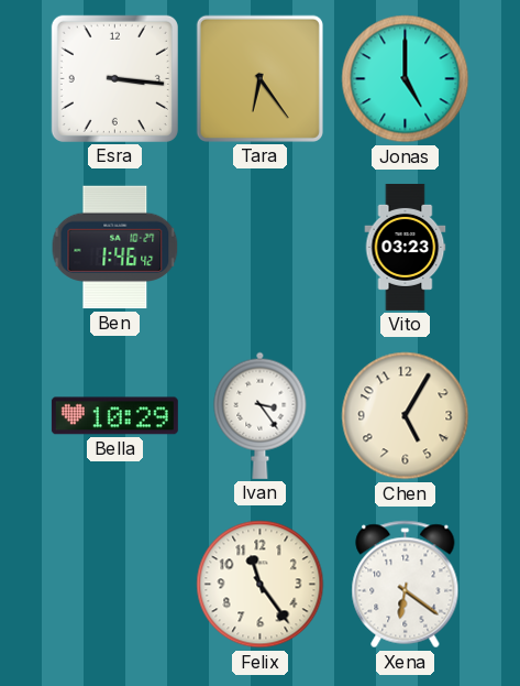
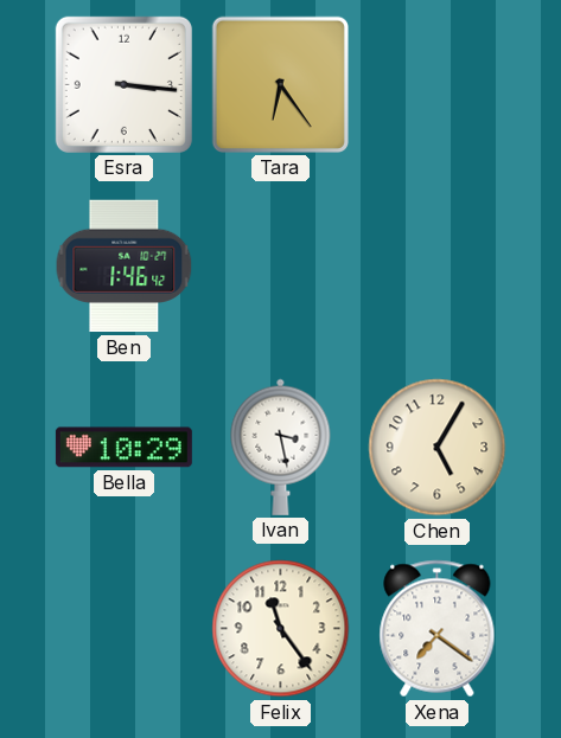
Jonas: 5:00 -> none (406, 79)
Vito: 03:23 -> none (406, 247)
Ivan: 3:24 -> 3:28 (281, 447)
Xena: 6:21 -> 7:21 (438, 629)
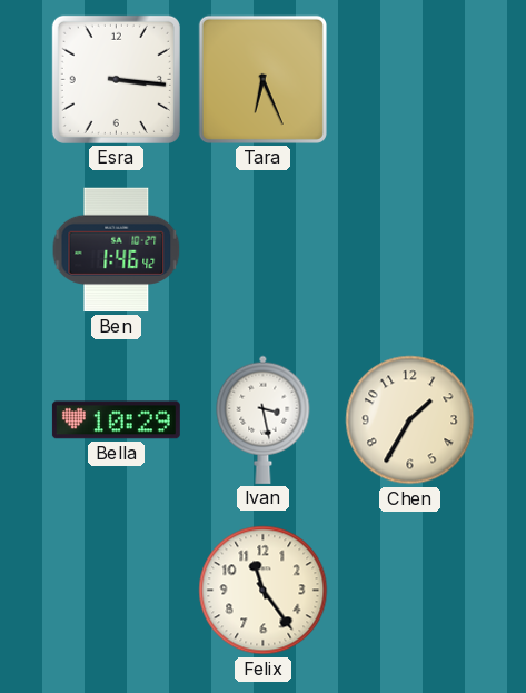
Tara: 6:24 -> 6:26 (262, 79)
Chen: 5:05 -> 1:35 (410, 420)
Xena: 7:21 -> none (438, 629)
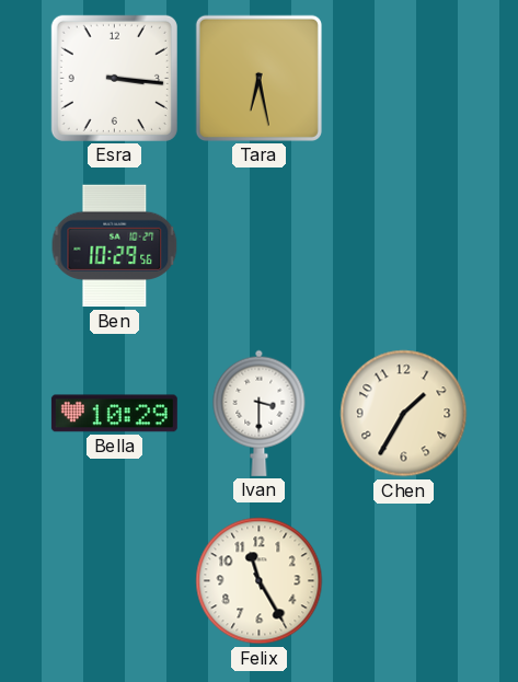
Tara: 6:26 -> 6:28 (258, 78)
Ben: 1:46 -> 10:29 (115, 246)
Ivan: 3:28 -> 3:30 (260, 413)
Felix: 11:24 -> 11:25 (260, 581)
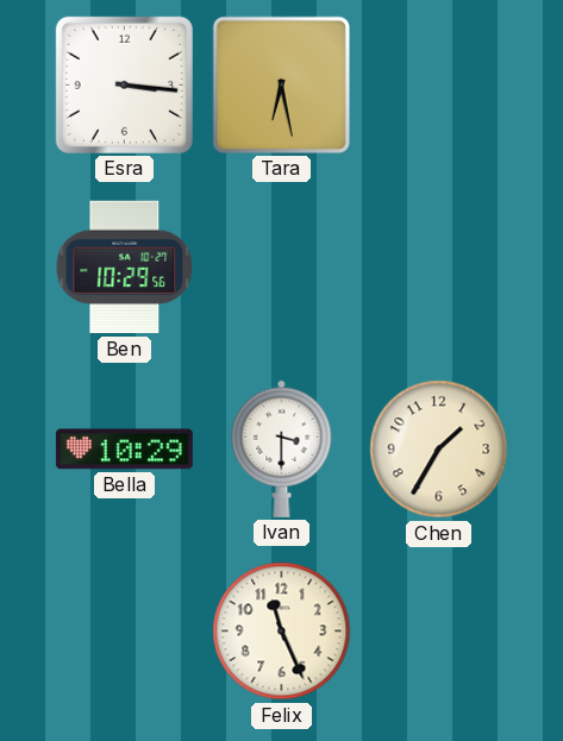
Felix: 11:25 -> 11:26 (282, 632)
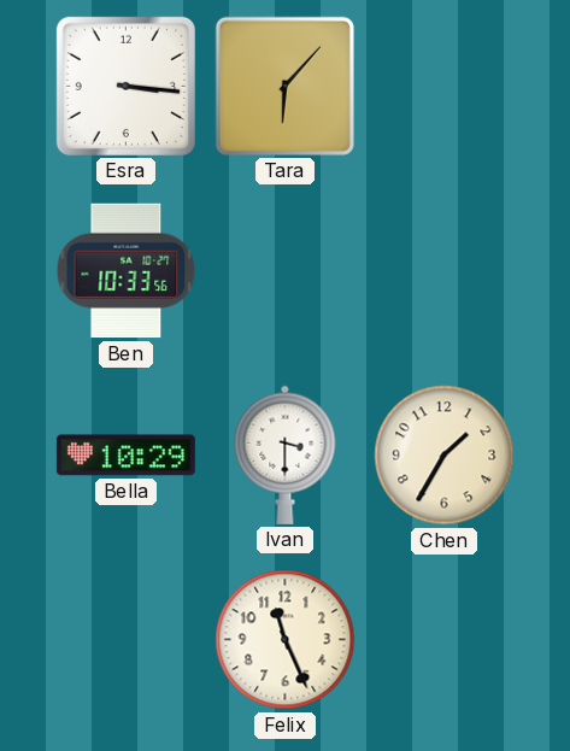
Tara: 6:28 -> 6:07 (284, 86)
Ben: 10:29 -> 10:33 (127, 271)
